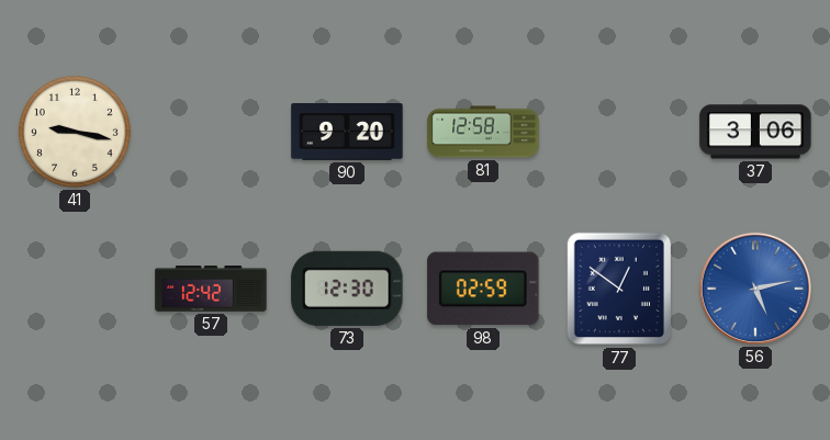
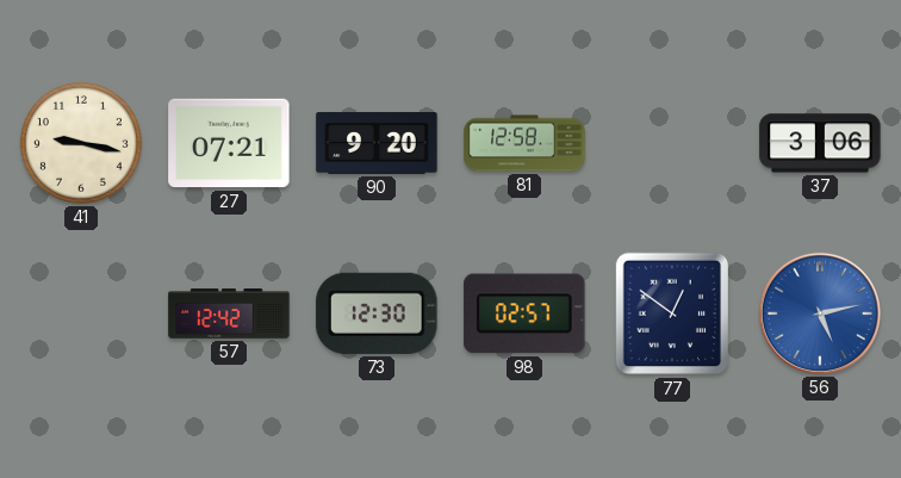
27: none -> 07:21 (229, 143)
98: 02:59 -> 02:57 (524, 314)
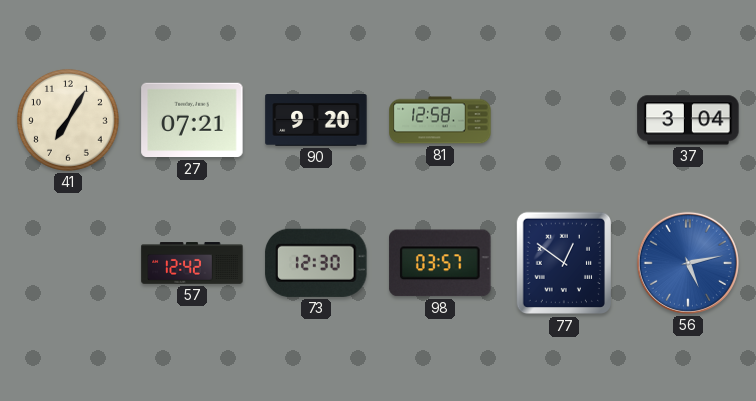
41: 9:17 -> 7:05 (68, 120)
37: 3:06 -> 3:04 (688, 120)
98: 02:57 -> 03:57 (440, 263)
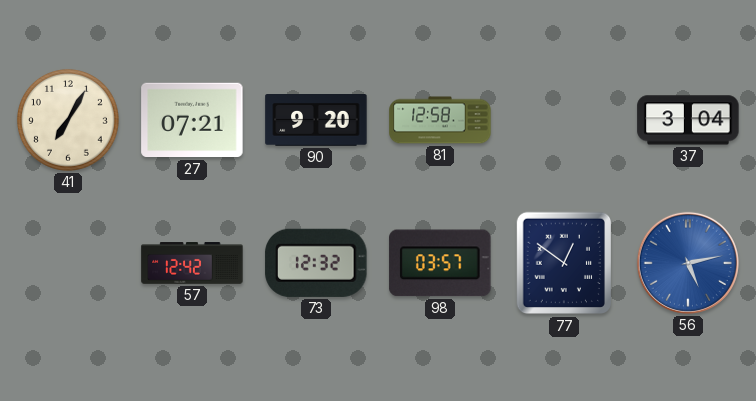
73: 12:30 -> 12:32 (316, 263)
